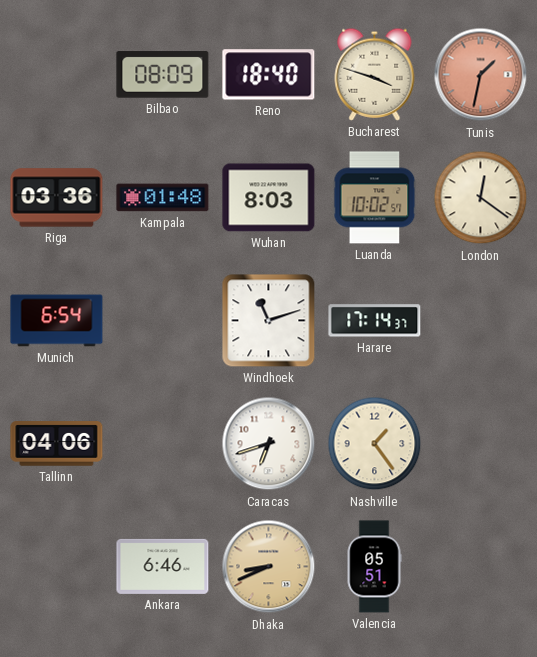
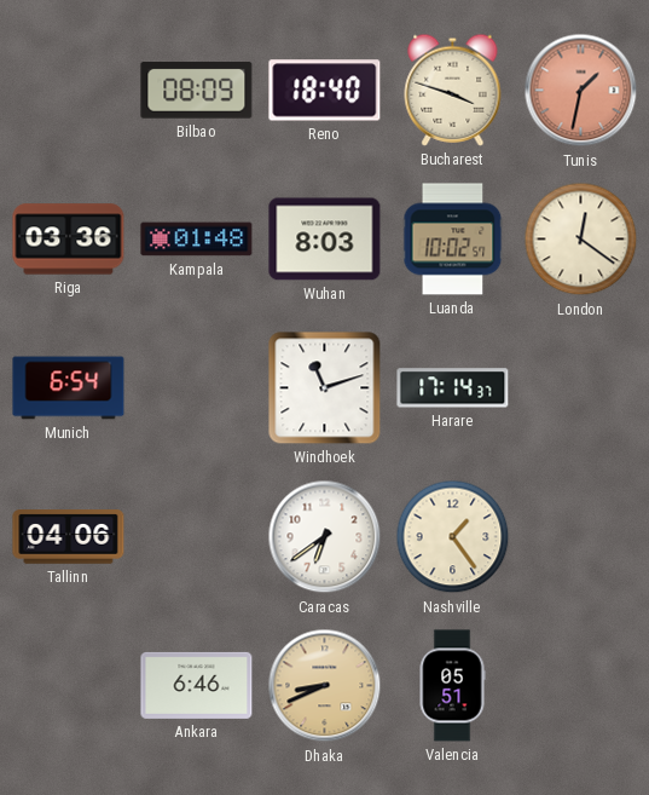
Caracas: 6:42 -> 6:39 (325, 537)
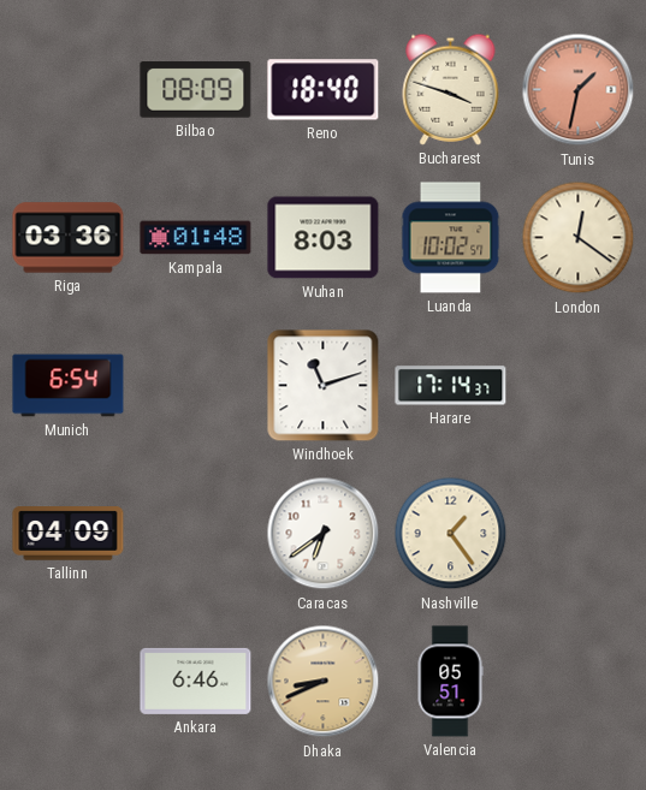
Tallinn: 04:06 -> 04:09 (69, 534)
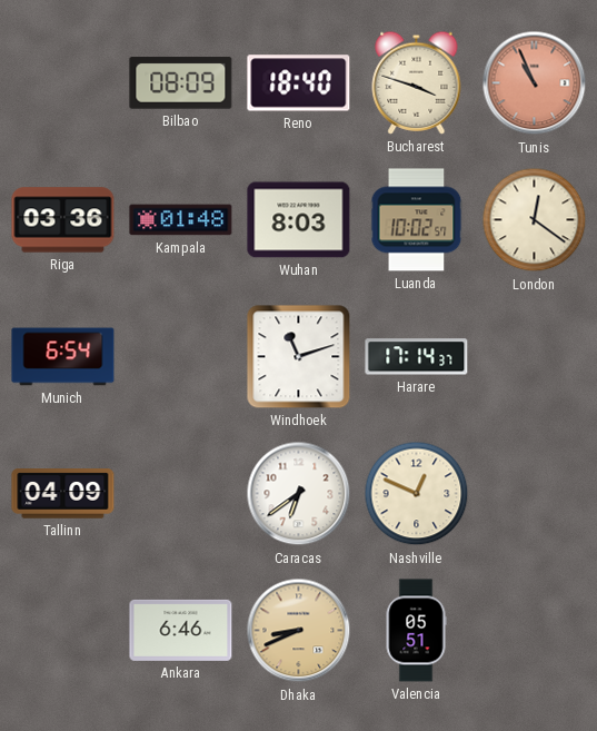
Tunis: 1:32 -> 10:56 (535, 83)
Nashville: 1:24 -> 12:49 (417, 494)
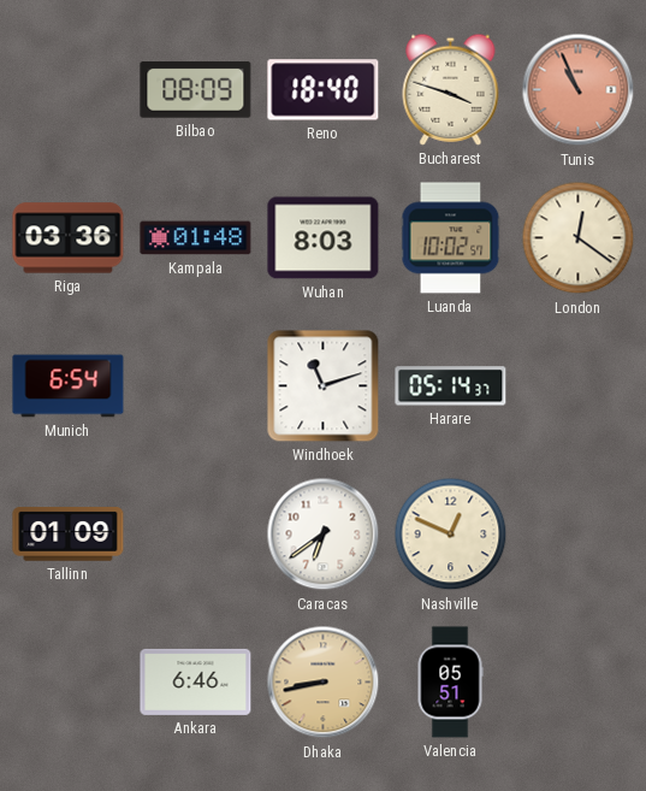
Harare: 17:14 -> 05:14 (451, 386)
Tallinn: 04:09 -> 01:09 (69, 535)
Dhaka: 8:41 -> 8:43 (324, 683)
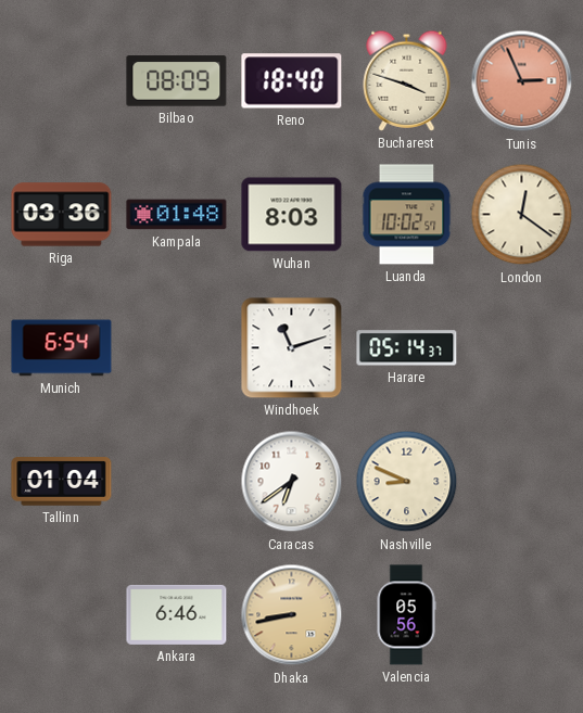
Tunis: 10:56 -> 2:56 (522, 81)
Tallinn: 01:09 -> 01:04 (62, 482)
Nashville: 12:49 -> 8:49 (407, 482)
Valencia: 05:51 -> 05:56 (406, 615)
